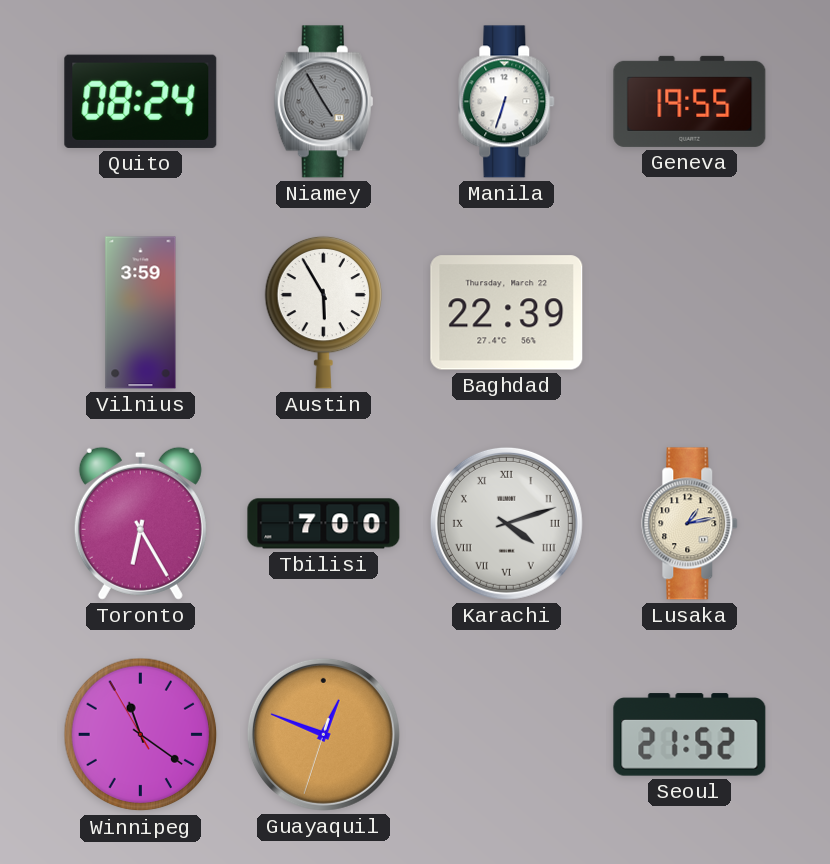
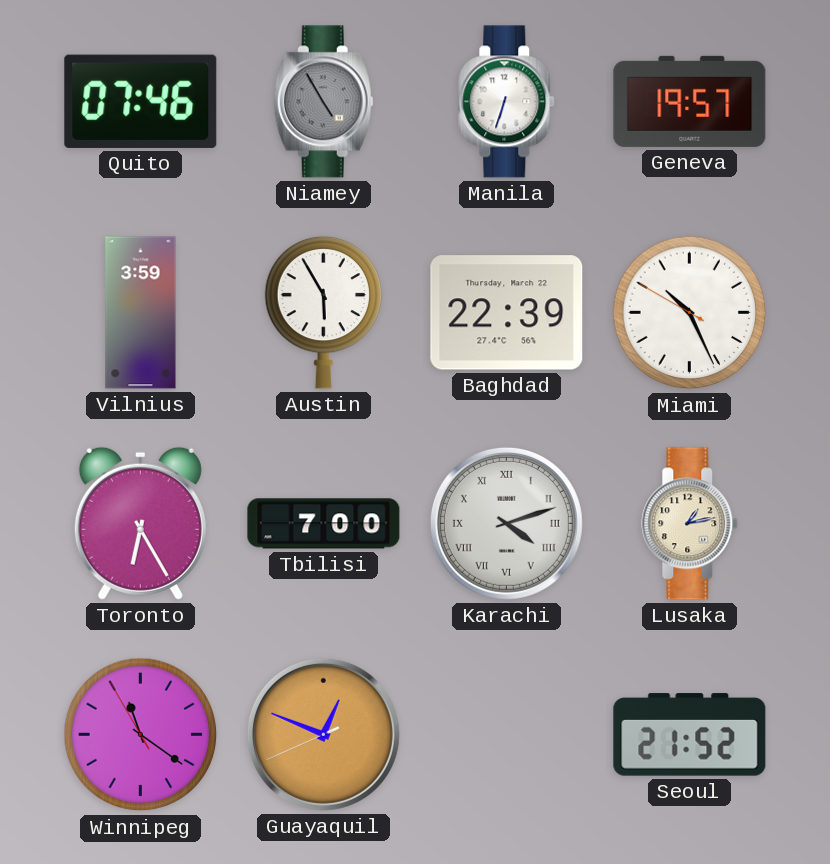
Quito: 08:24 -> 07:46 (141, 101)
Geneva: 19:55 -> 19:57 (690, 101)
Miami: none -> 10:25 (690, 313)
Guayaquil: 12:48:33 -> 12:48:41 (323, 734)
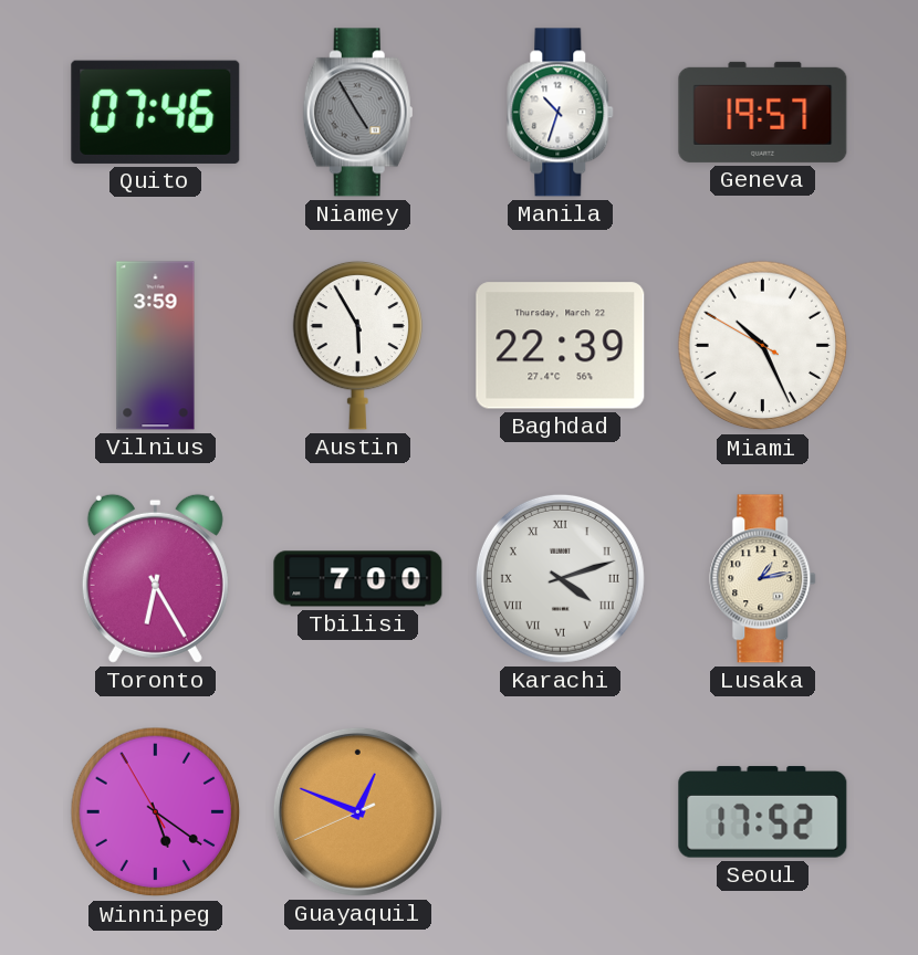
Manila: 6:33 -> 10:33 (561, 113)
Winnipeg: 11:20 -> 5:20 (156, 812)
Seoul: 21:52 -> 17:52 (763, 812)
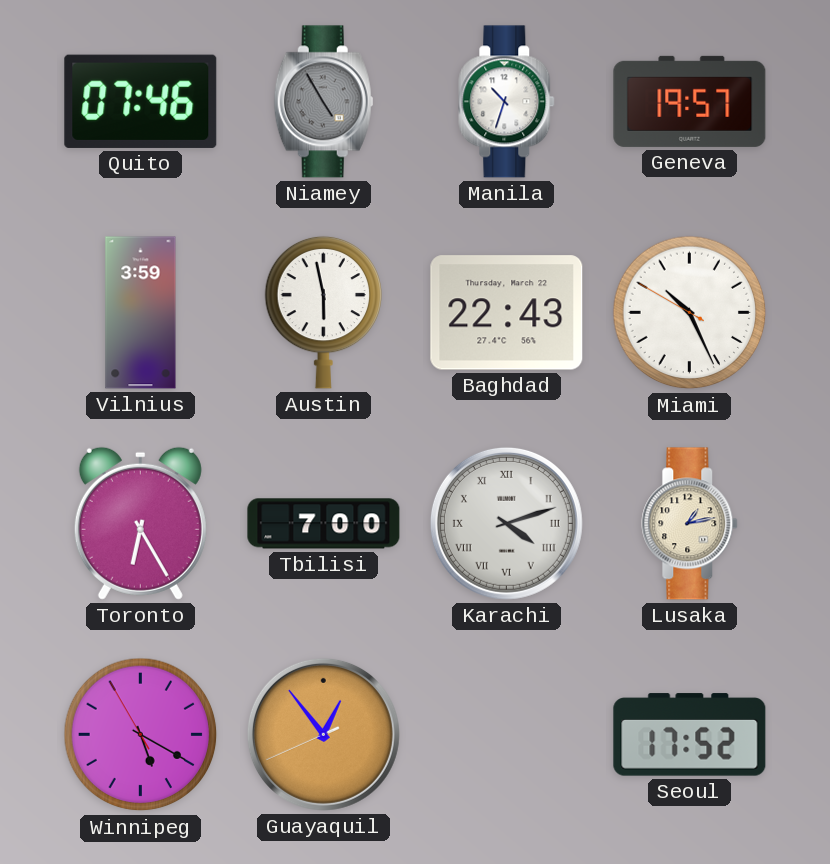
Austin: 5:55 -> 5:58 (323, 312)
Baghdad: 22:39 -> 22:43 (507, 313)
Winnipeg: 5:20 -> 5:19 (141, 735)
Guayaquil: 12:48 -> 12:53 (323, 734)
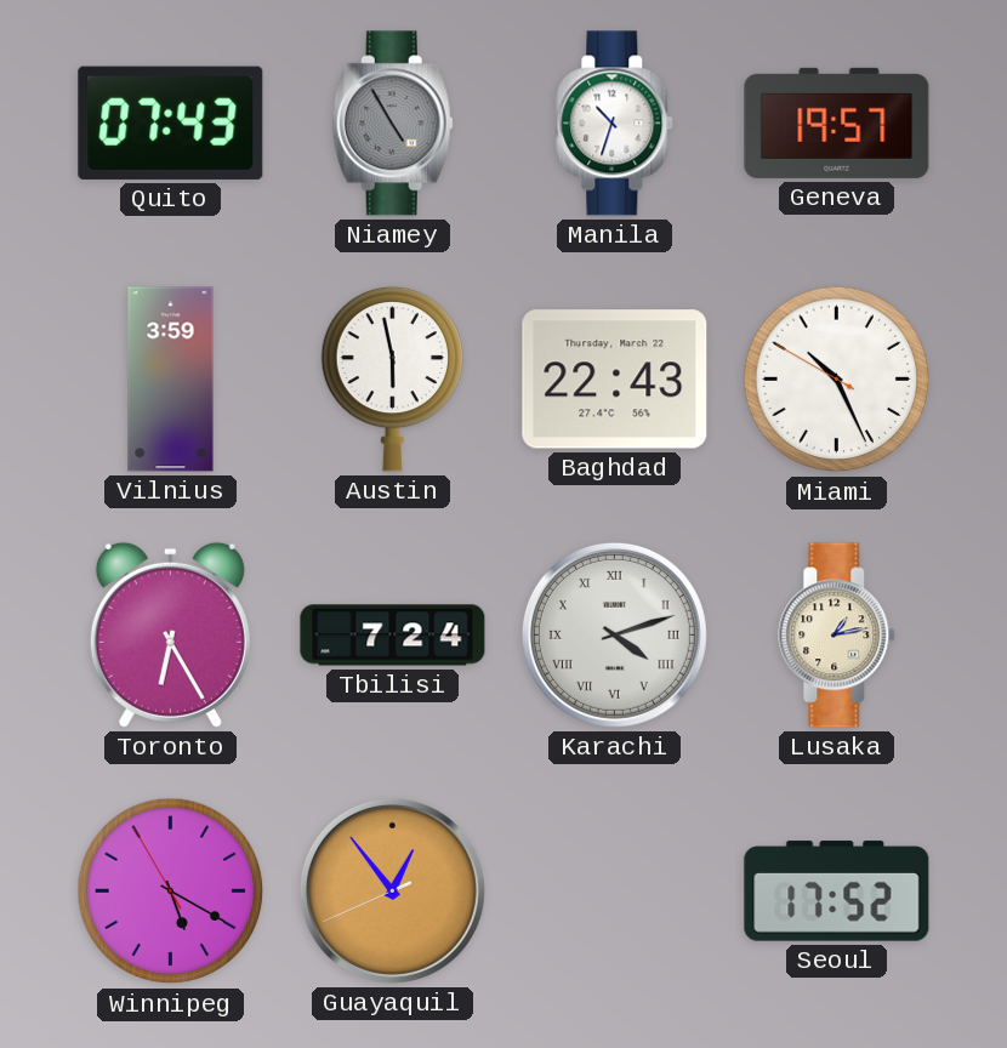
Quito: 07:46 -> 07:43 (171, 123)
Tbilisi: 7:00 -> 7:24 (393, 636)
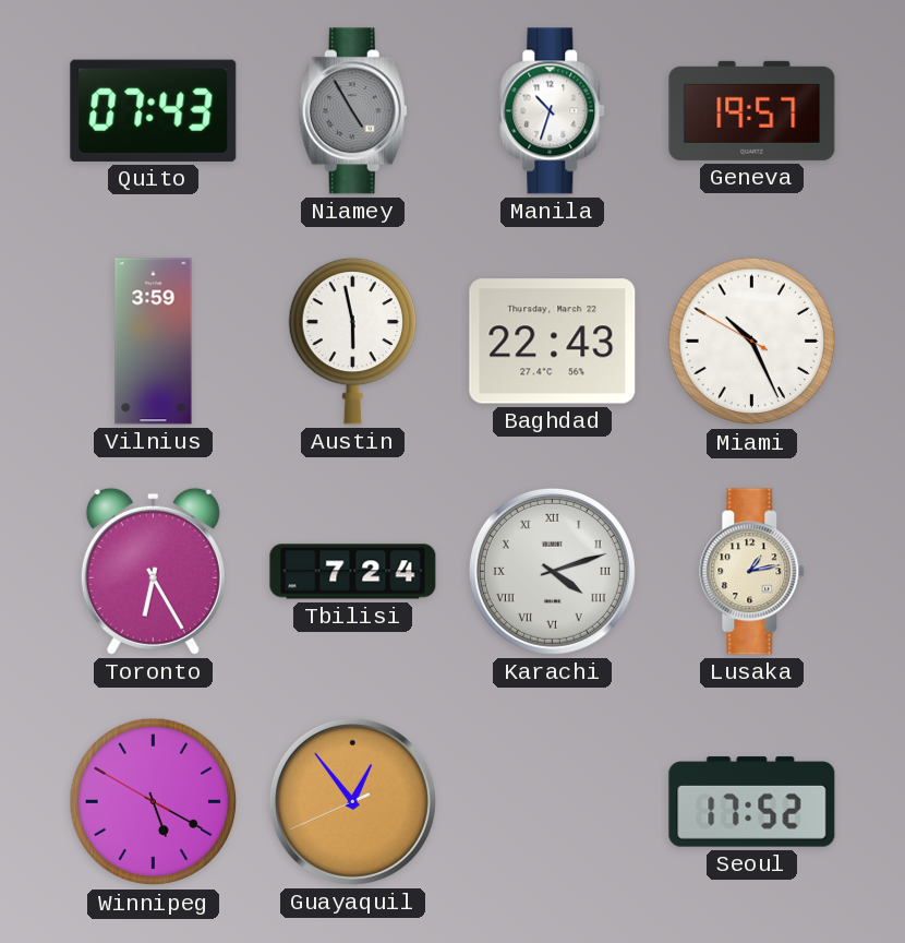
Winnipeg: 5:19:55 -> 5:19:50 (154, 802)
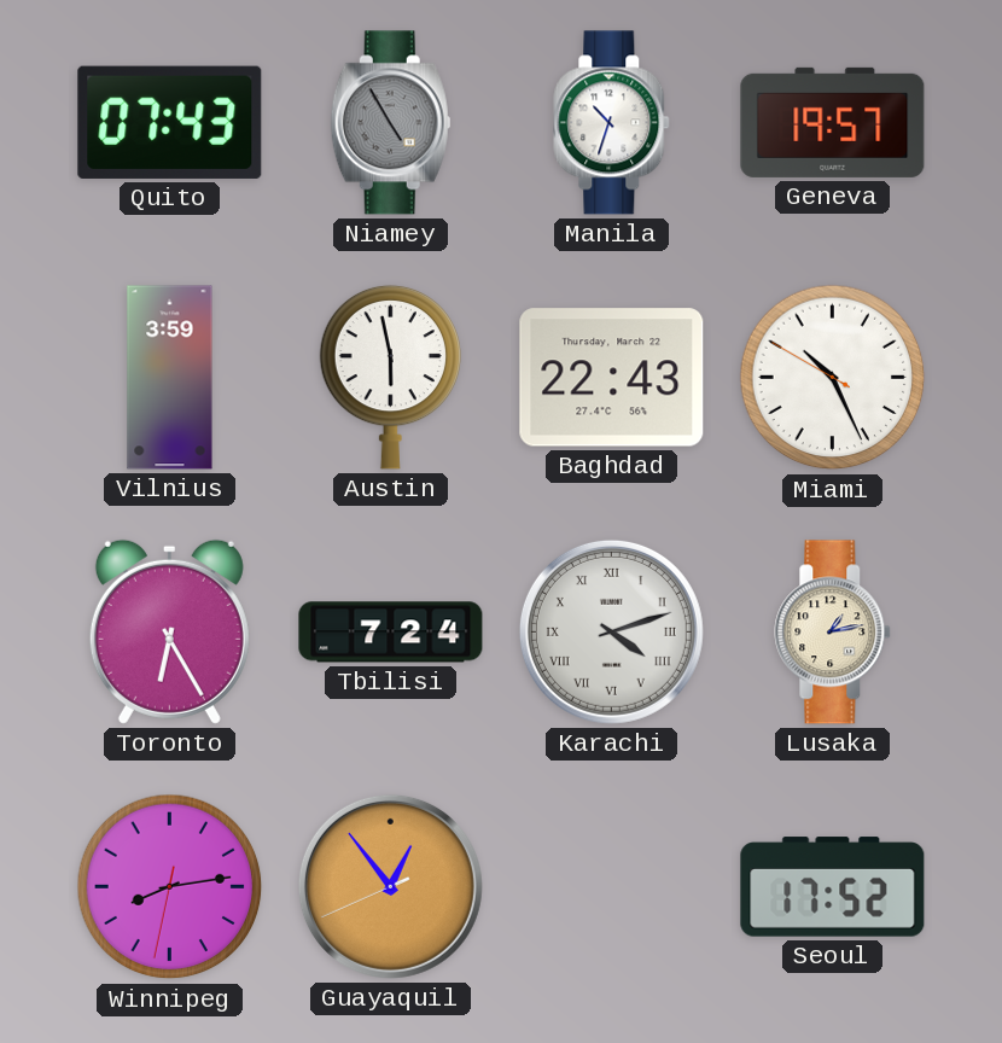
Winnipeg: 5:19 -> 8:13 (170, 887)
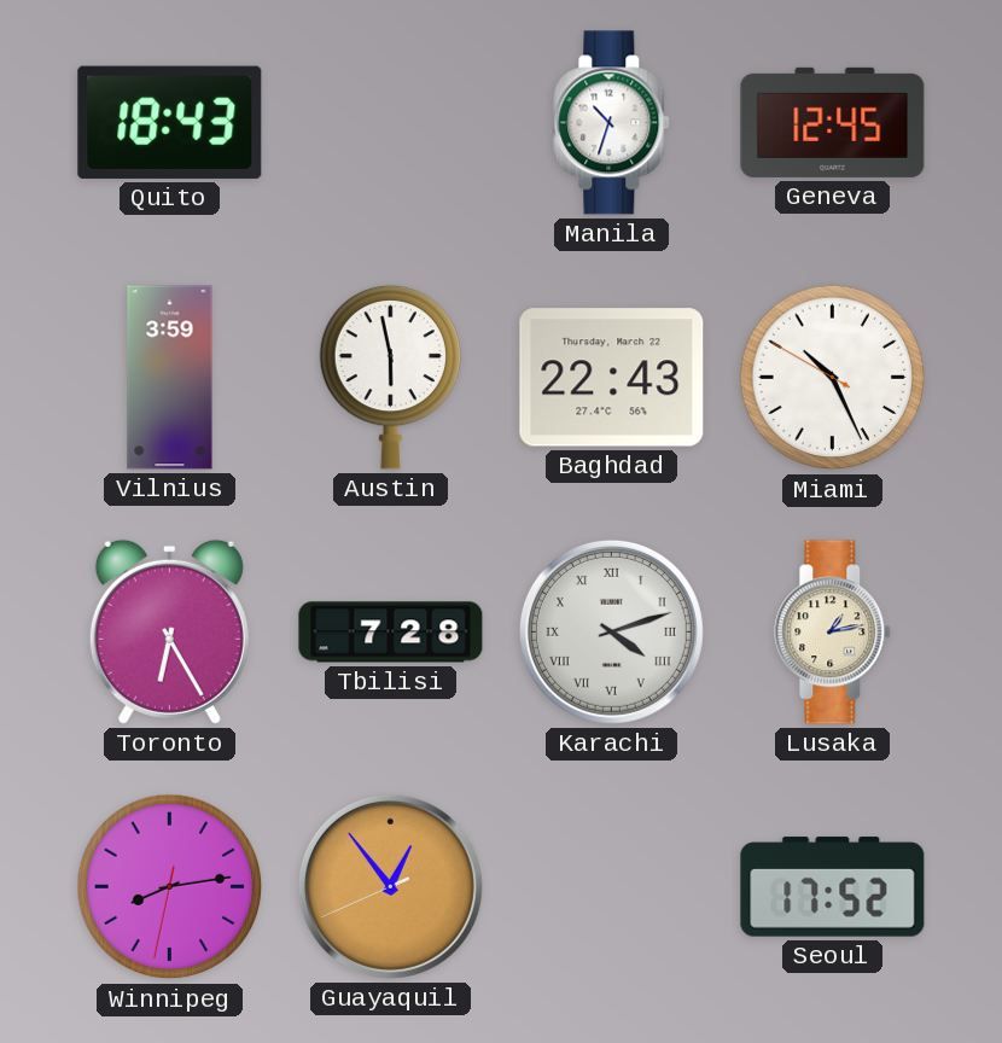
Quito: 07:43 -> 18:43 (170, 122)
Niamey: 4:55 -> none (390, 123)
Geneva: 19:57 -> 12:45 (833, 122)
Tbilisi: 7:24 -> 7:28 (391, 633)
